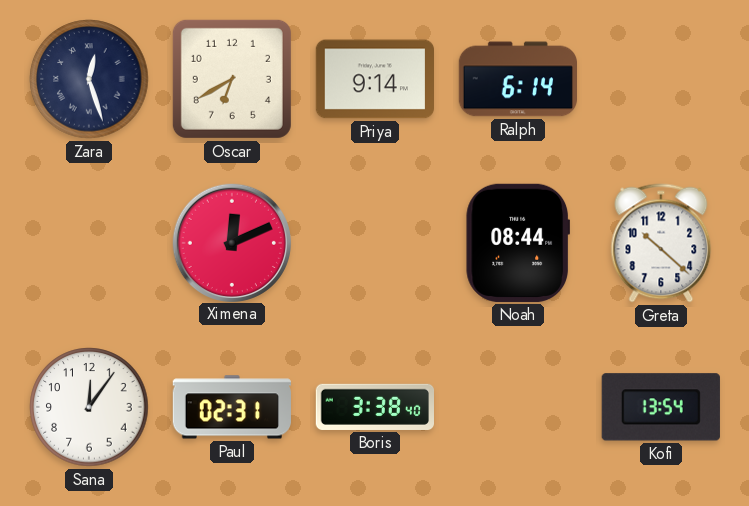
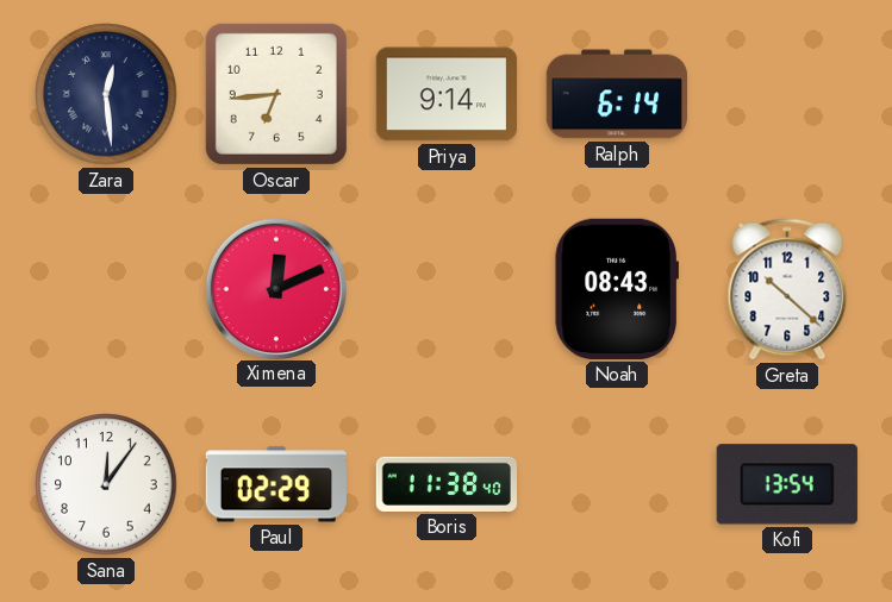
Zara: 12:27 -> 12:29 (106, 94)
Oscar: 6:40 -> 6:44 (276, 94)
Noah: 08:44 -> 08:43 (616, 289)
Paul: 02:31 -> 02:29 (276, 484)
Boris: 3:38 -> 11:38 (445, 484)
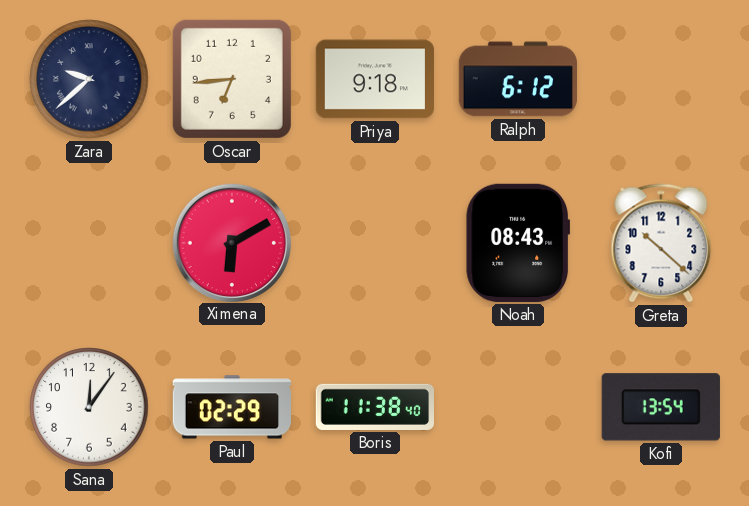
Zara: 12:29 -> 9:38 (89, 79)
Priya: 9:14 -> 9:18 (374, 79)
Ralph: 6:14 -> 6:12 (517, 79)
Ximena: 12:11 -> 6:10 (231, 242)
